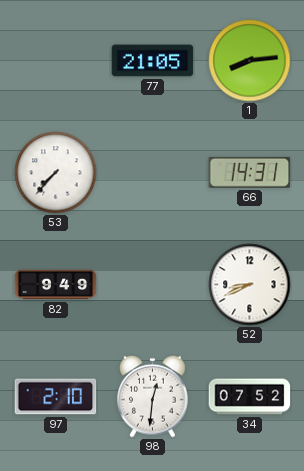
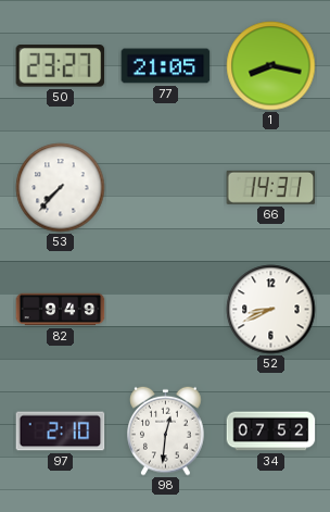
50: none -> 23:27 (61, 66)
1: 8:14 -> 8:17 (271, 66)
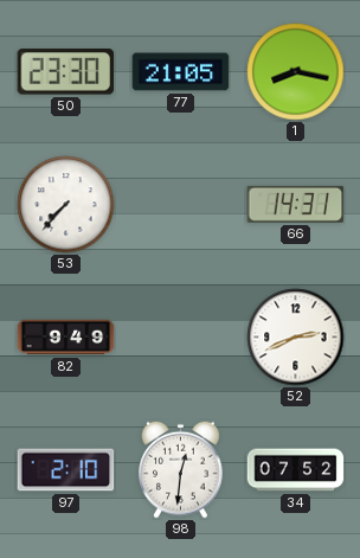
50: 23:27 -> 23:30 (66, 72)
52: 8:41 -> 2:41 (296, 338)
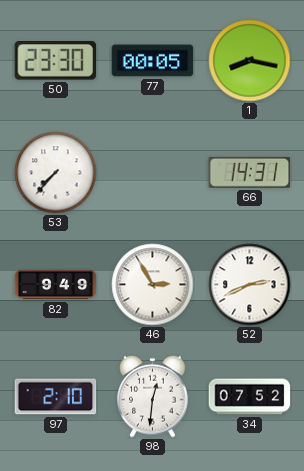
77: 21:05 -> 00:05 (153, 61)
46: none -> 2:55 (153, 285)
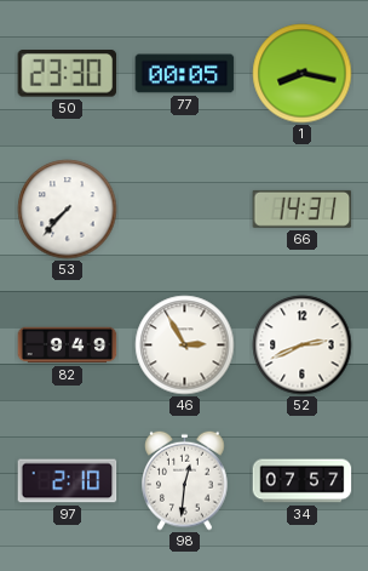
34: 07:52 -> 07:57 (303, 481)
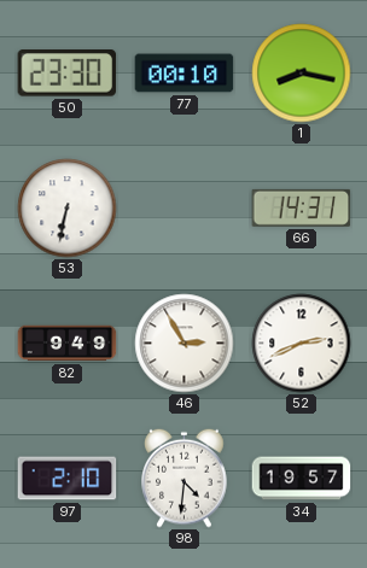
77: 00:05 -> 00:10 (185, 74)
53: 7:37 -> 6:32 (68, 209)
98: 12:31 -> 4:31 (185, 478)
34: 07:57 -> 19:57 (302, 479)
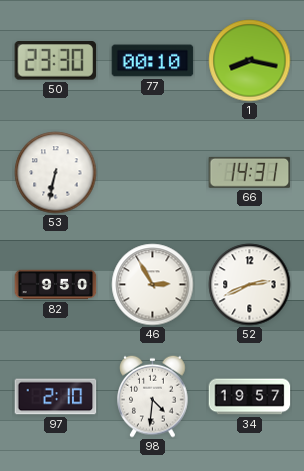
82: 9:49 -> 9:50 (56, 285)
